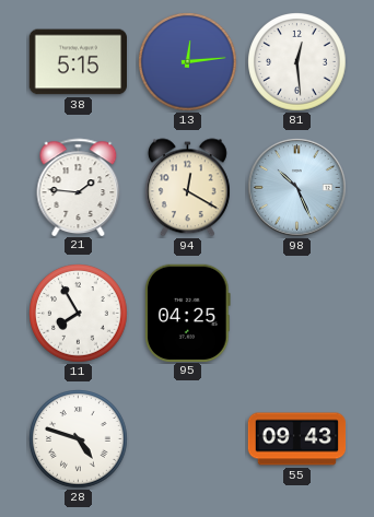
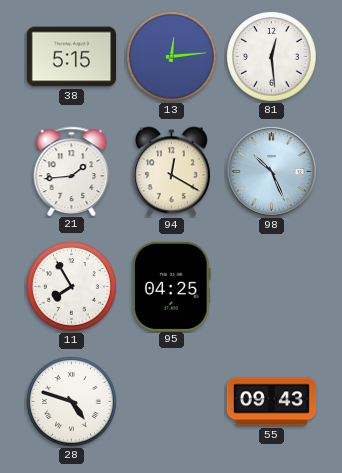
21: 1:46 -> 1:44 (72, 171)
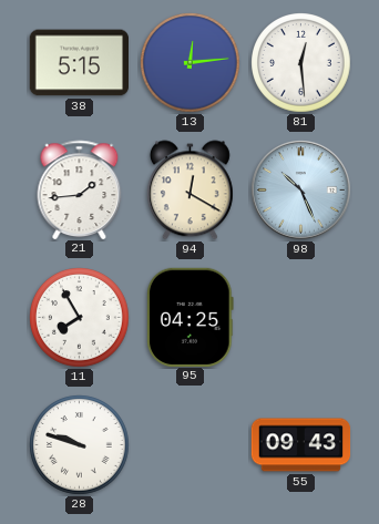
28: 4:48 -> 9:48 (80, 445)
